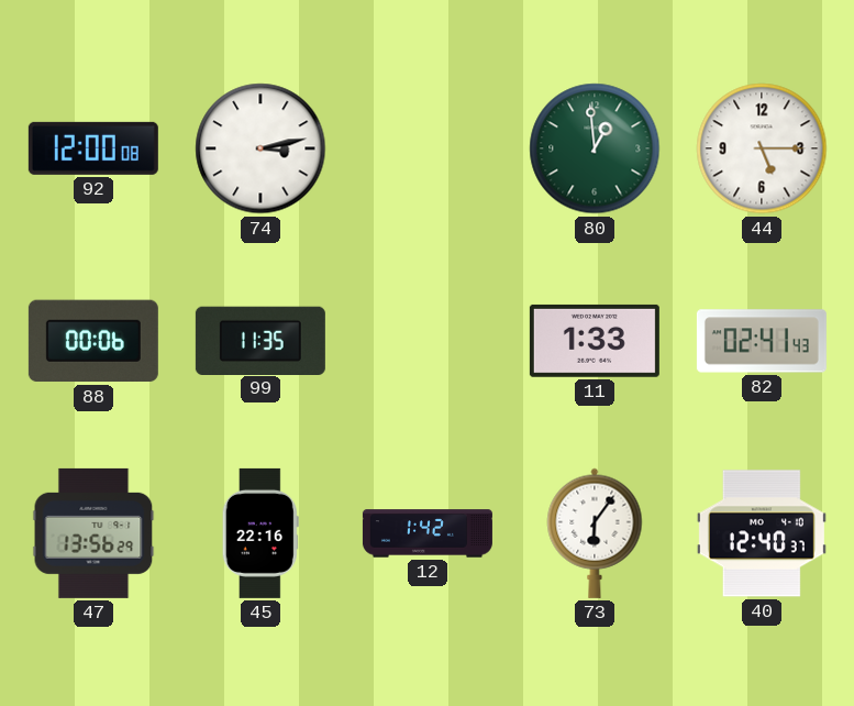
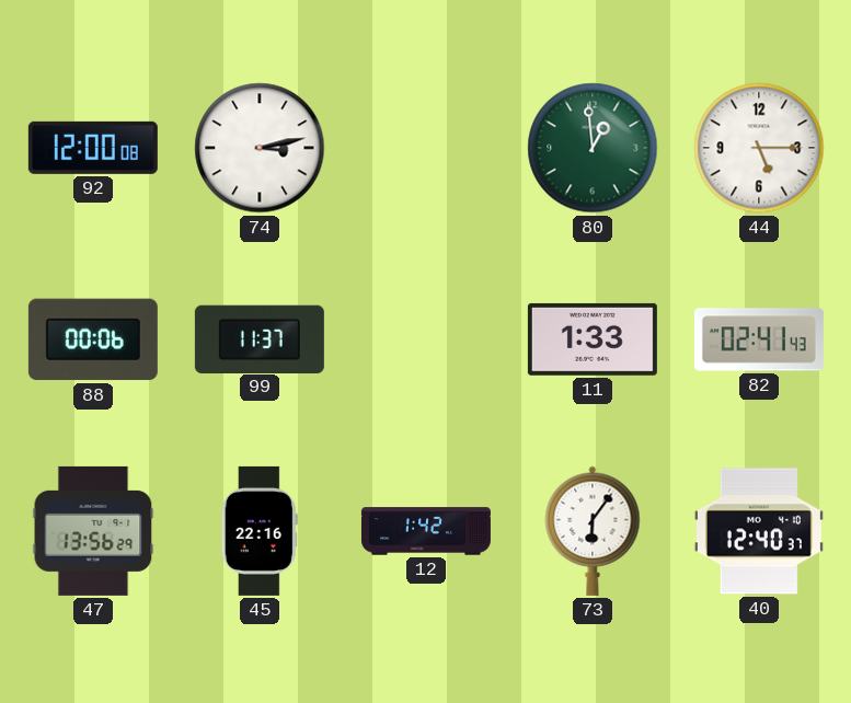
99: 11:35 -> 11:37 (260, 338)
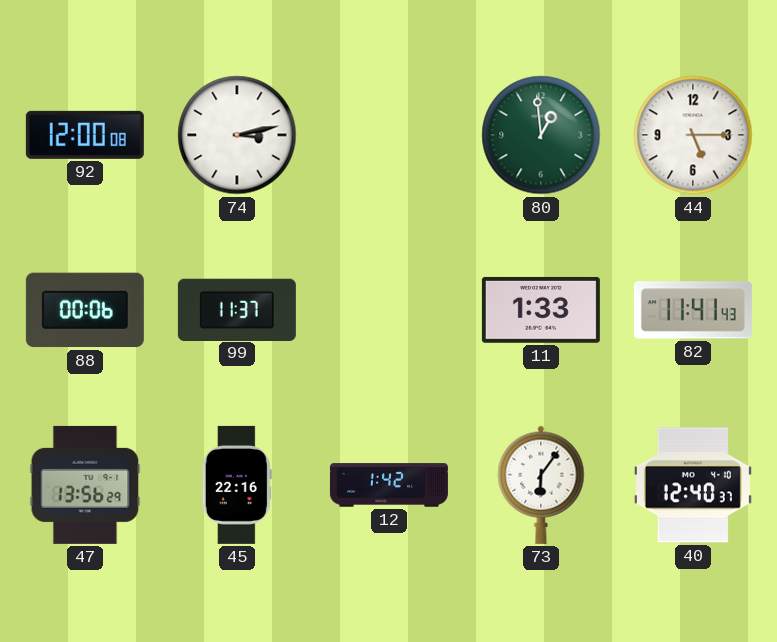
82: 02:41 -> 11:41 (693, 310)
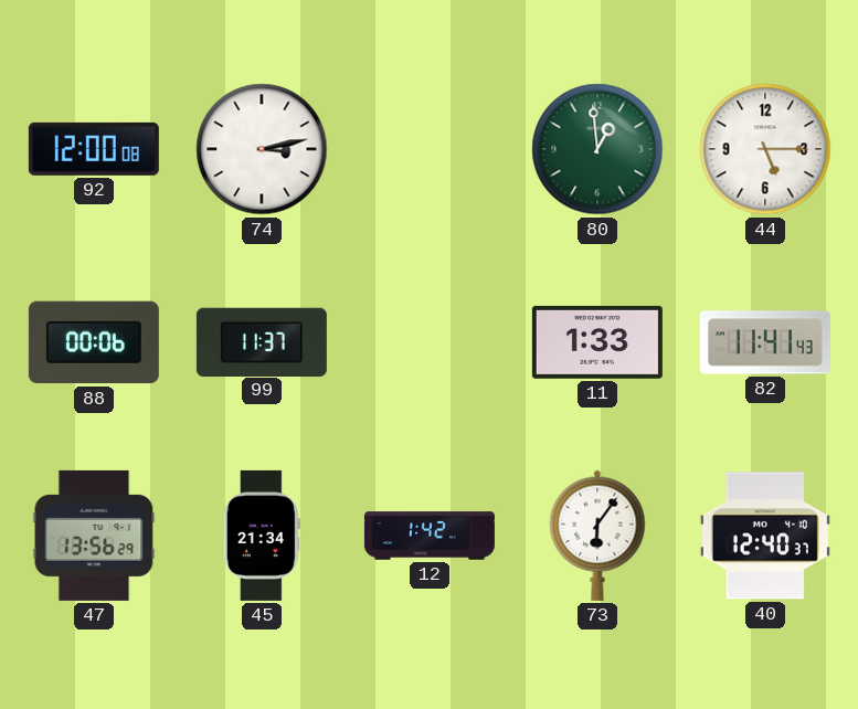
45: 22:16 -> 21:34 (262, 536)
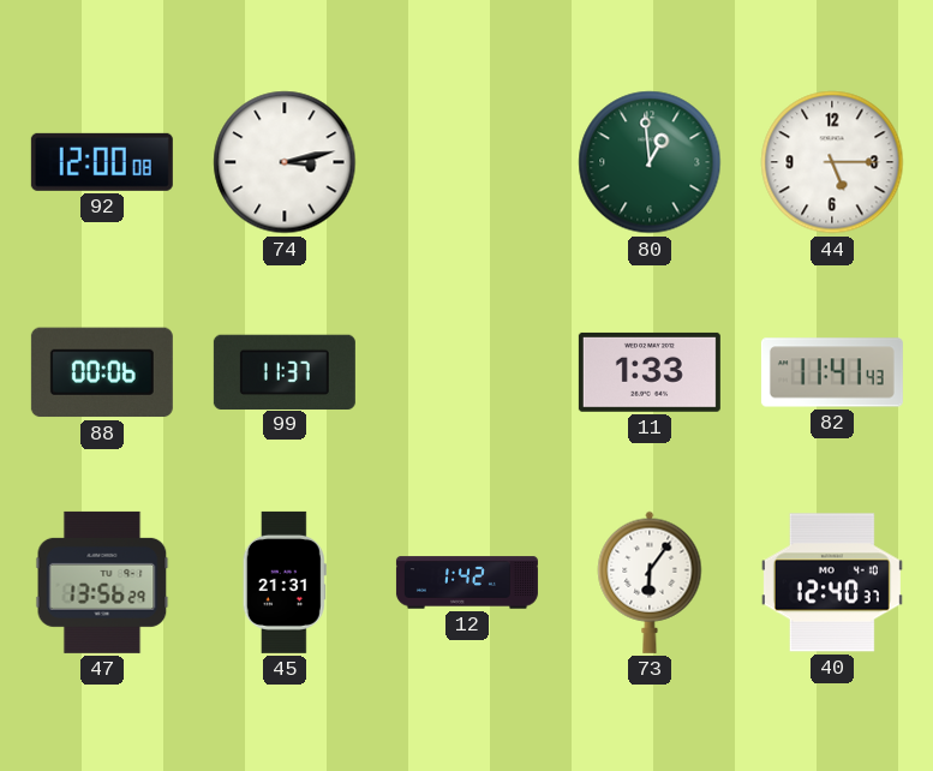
45: 21:34 -> 21:31 (285, 582)
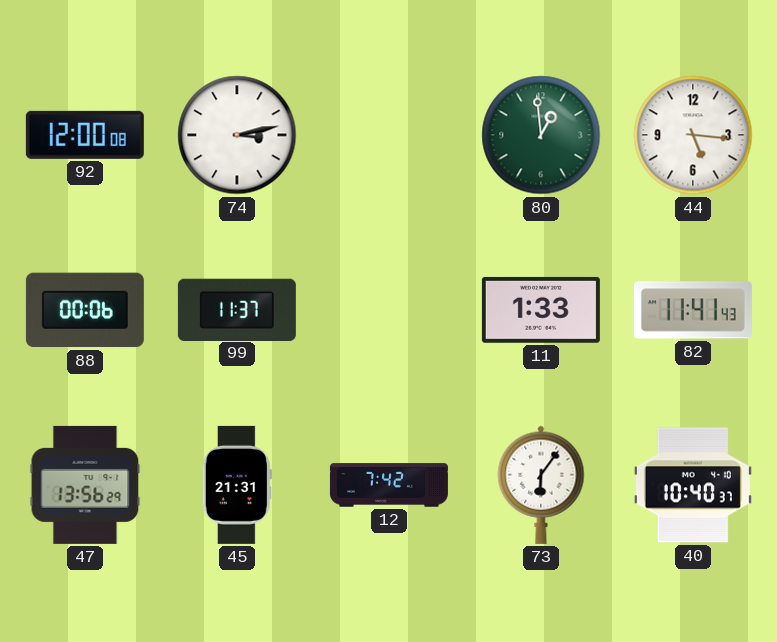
44: 5:15 -> 5:16 (693, 135)
12: 1:42 -> 7:42 (389, 485)
40: 12:40 -> 10:40 (693, 485)
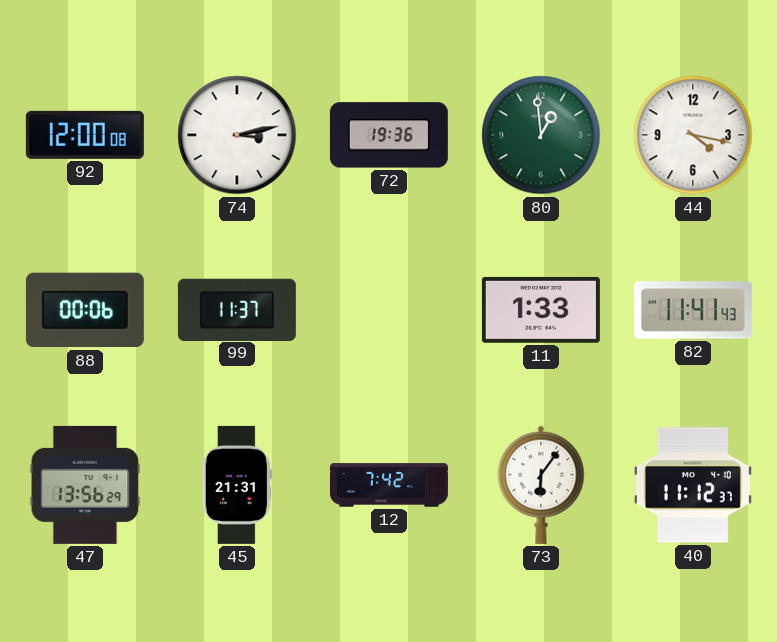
72: none -> 19:36 (389, 135)
44: 5:16 -> 4:17 (693, 135)
40: 10:40 -> 11:12 (693, 485)
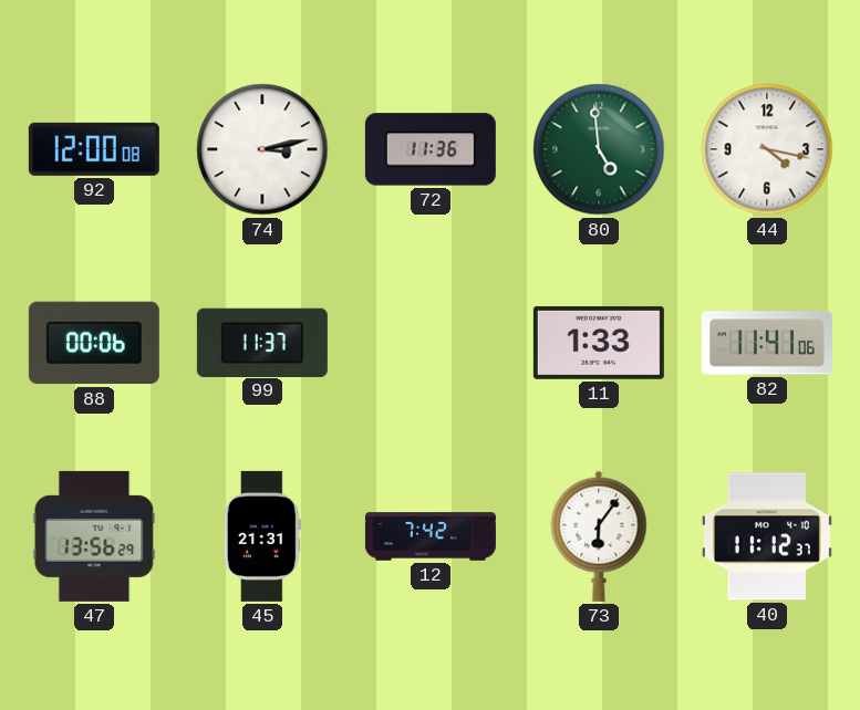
72: 19:36 -> 11:36 (431, 149)
80: 12:59 -> 4:59 (599, 149)
82: 11:41:43 -> 11:41:06 (767, 343)
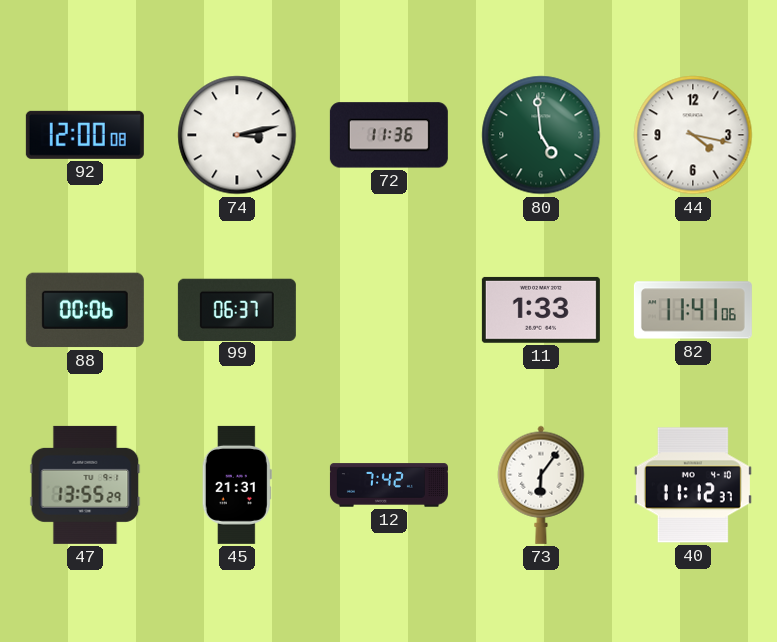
99: 11:37 -> 06:37 (237, 309)
47: 13:56 -> 13:55 (85, 485)
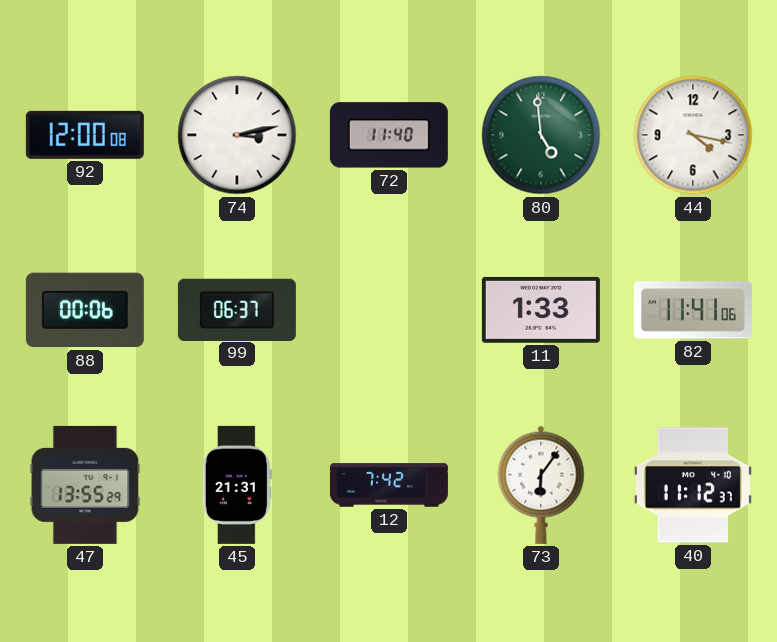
72: 11:36 -> 11:40 (389, 135)
